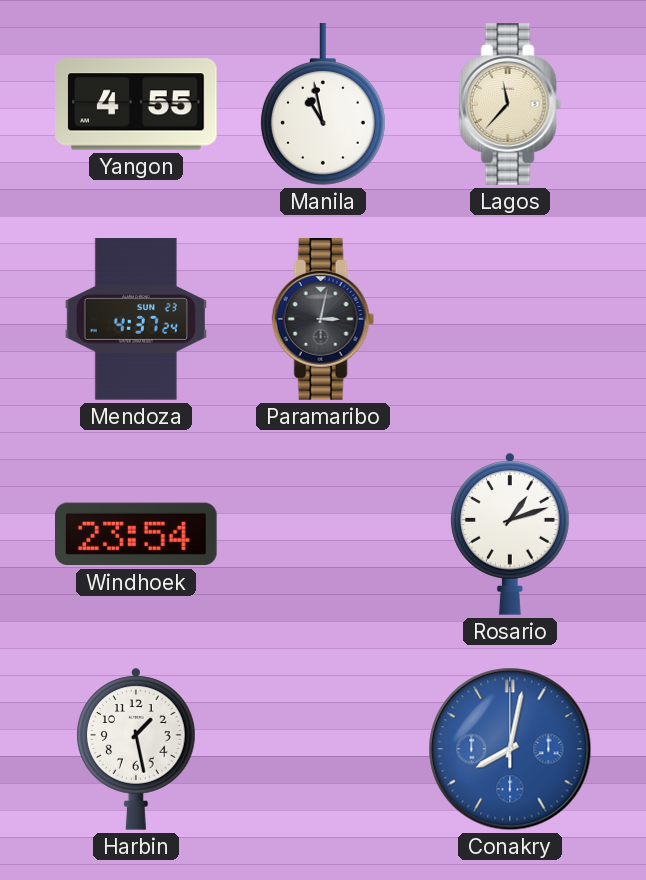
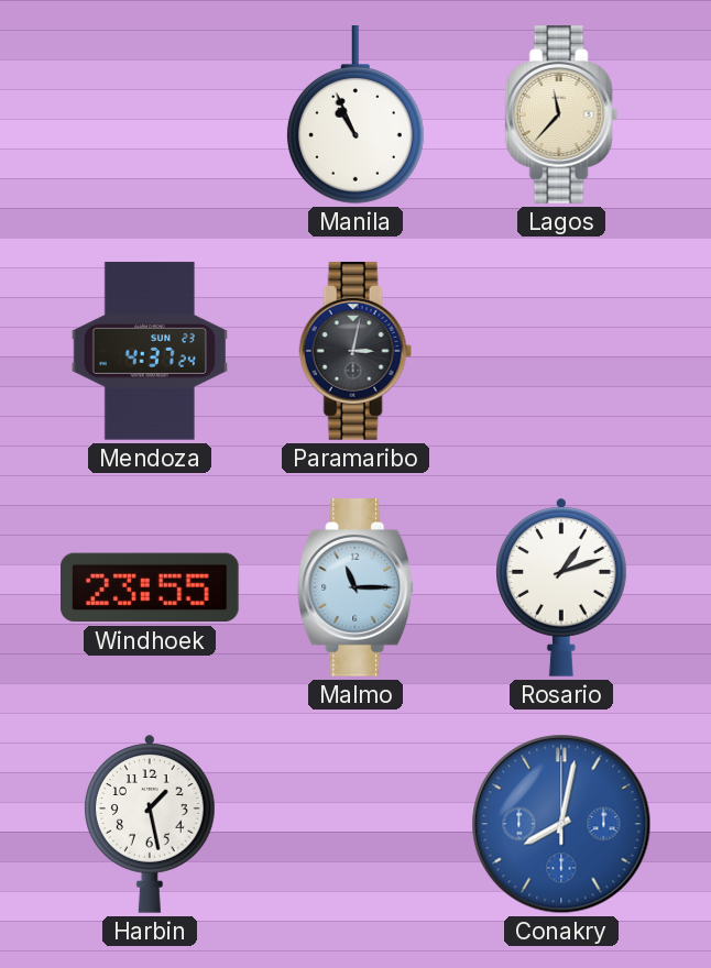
Yangon: 4:55 -> none (136, 104)
Manila: 10:58 -> 10:56 (355, 114)
Windhoek: 23:54 -> 23:55 (151, 587)
Malmo: none -> 11:15 (357, 587)
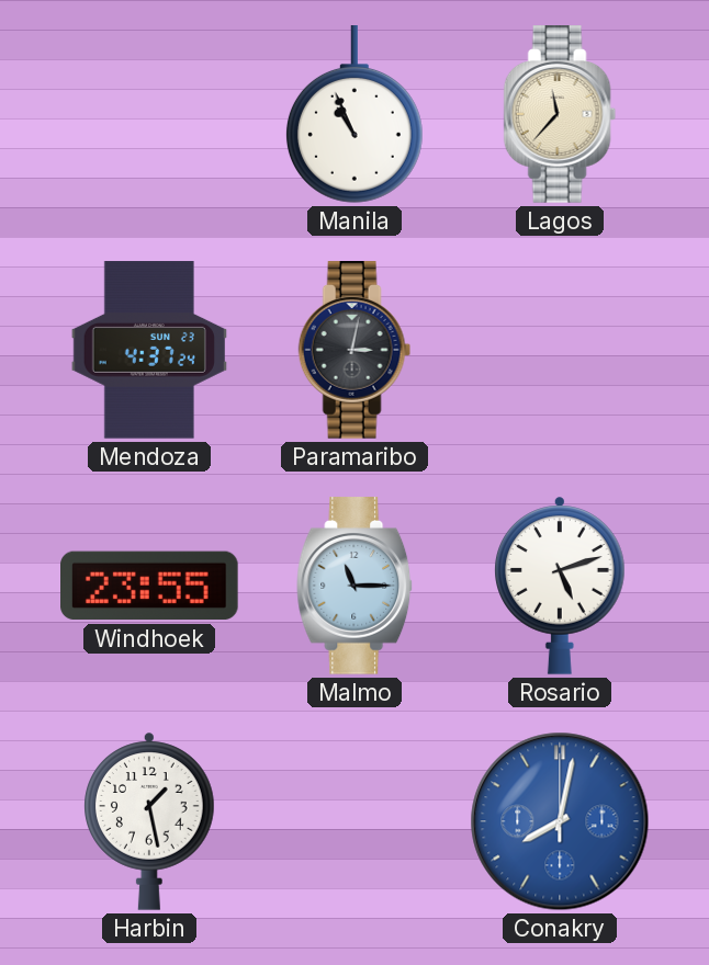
Rosario: 1:12 -> 5:12 (561, 586)
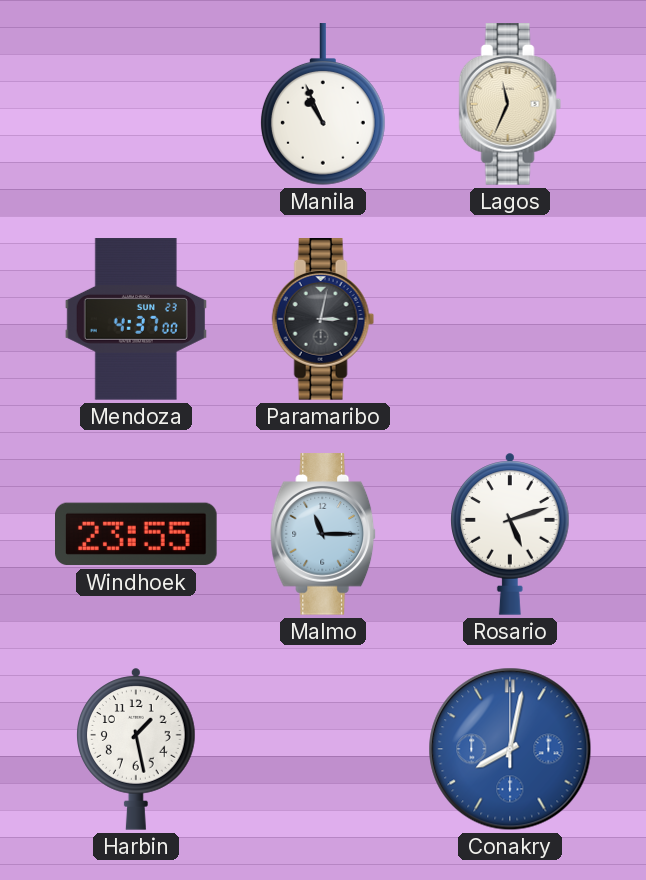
Lagos: 11:37 -> 11:34 (510, 104)
Mendoza: 4:37:24 -> 4:37:00 (136, 319)
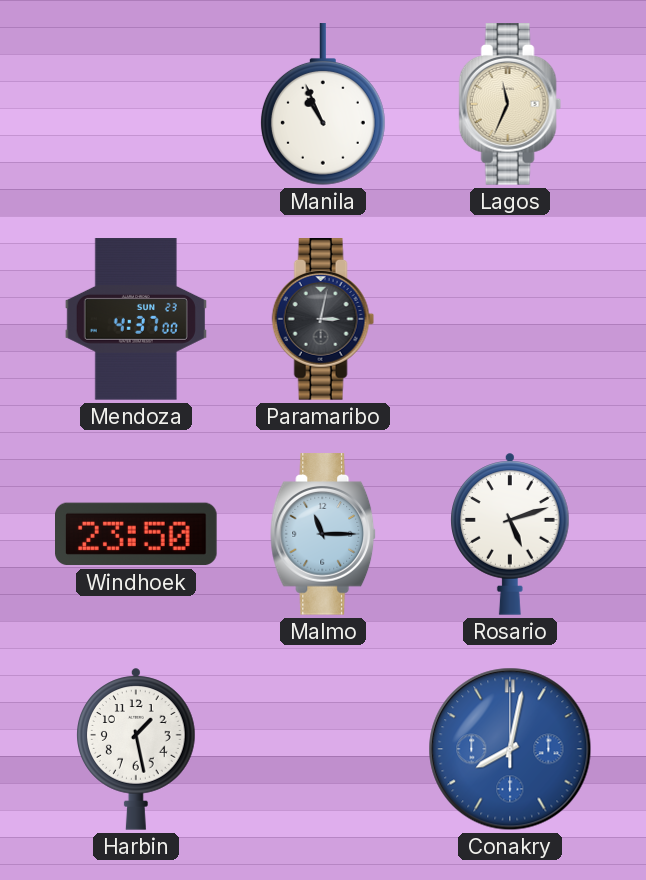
Windhoek: 23:55 -> 23:50 (137, 534)
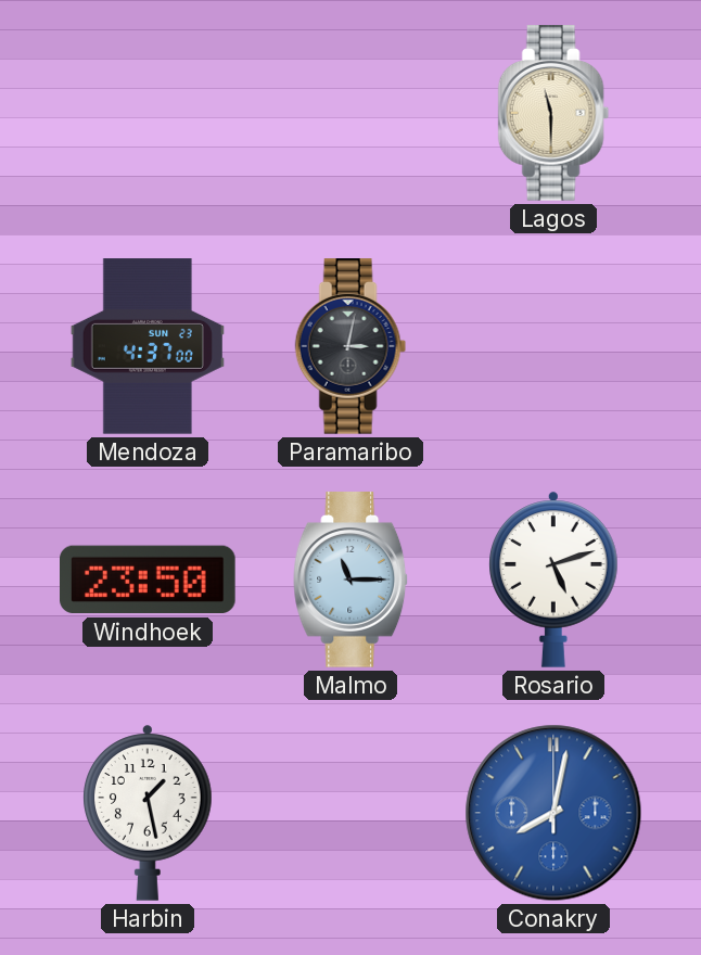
Manila: 10:56 -> none (323, 104)
Lagos: 11:34 -> 11:30 (553, 113)
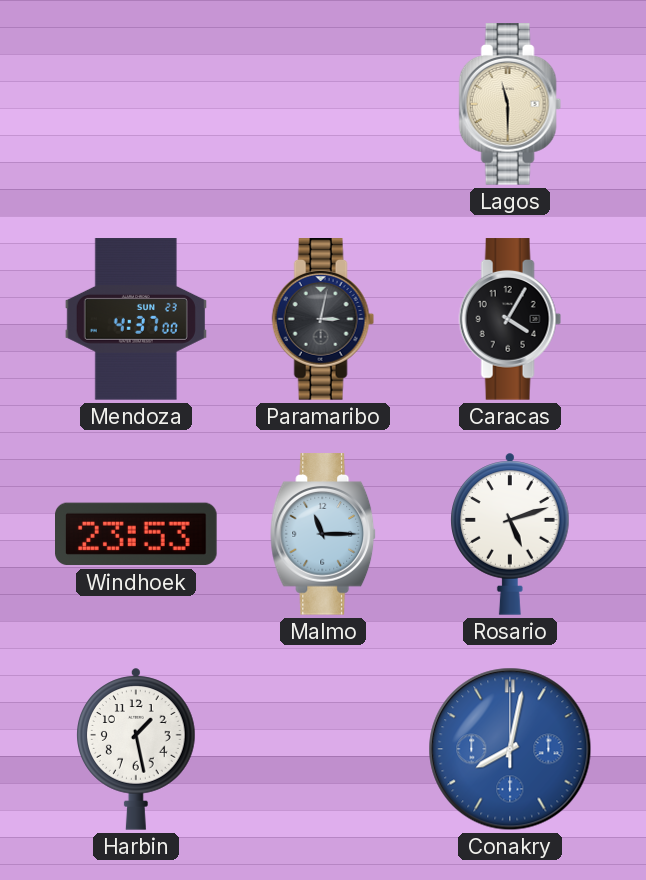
Caracas: none -> 4:05 (510, 319)
Windhoek: 23:50 -> 23:53 (137, 534)
